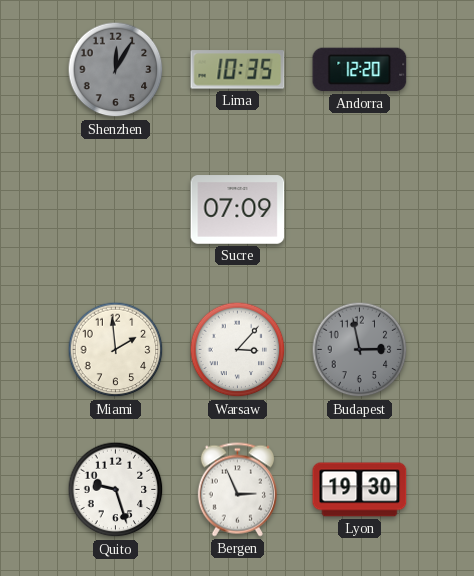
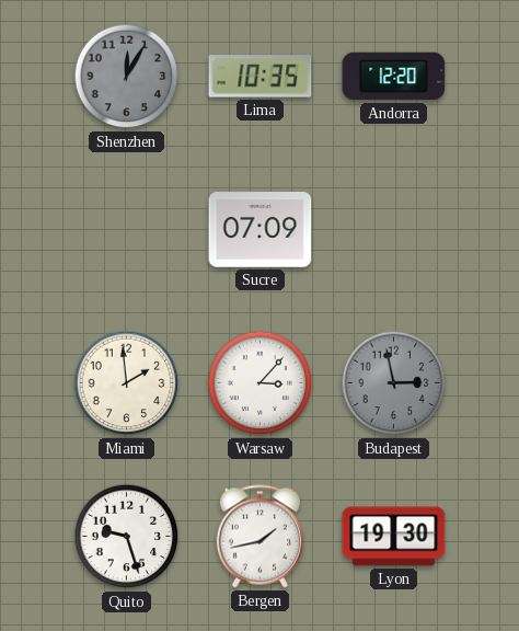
Bergen: 2:56 -> 1:43 (259, 537)
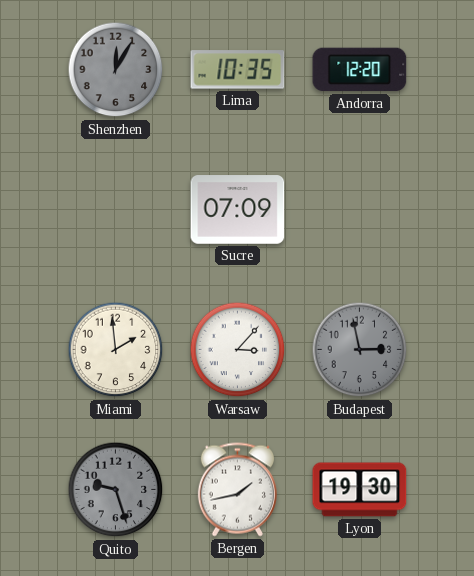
Quito dial: white -> grey (116, 490)
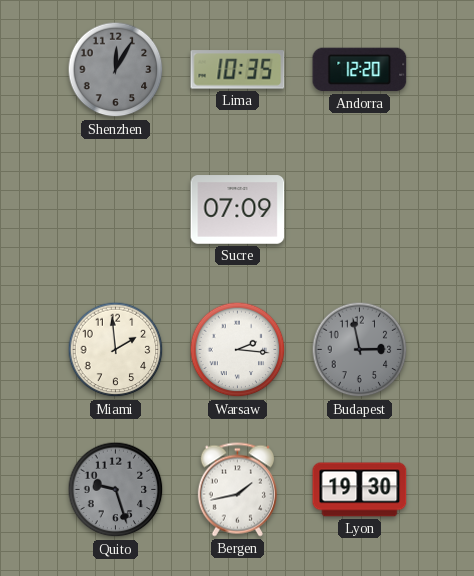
Warsaw: 3:07 -> 2:16 (238, 350)
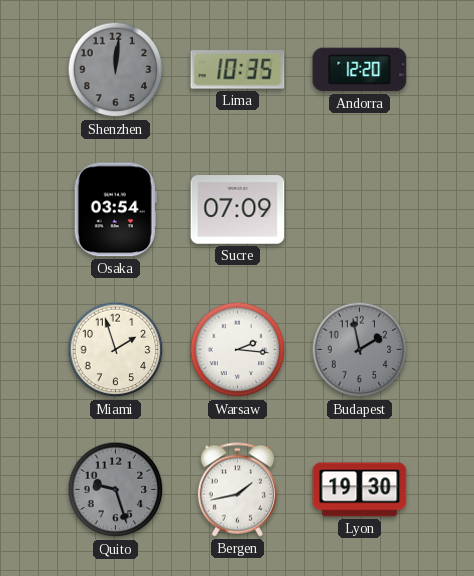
Shenzhen: 12:05 -> 12:01 (116, 70)
Osaka: none -> 03:54 (115, 210)
Miami: 1:59 -> 1:57 (116, 350)
Budapest: 2:58 -> 1:58 (360, 350)
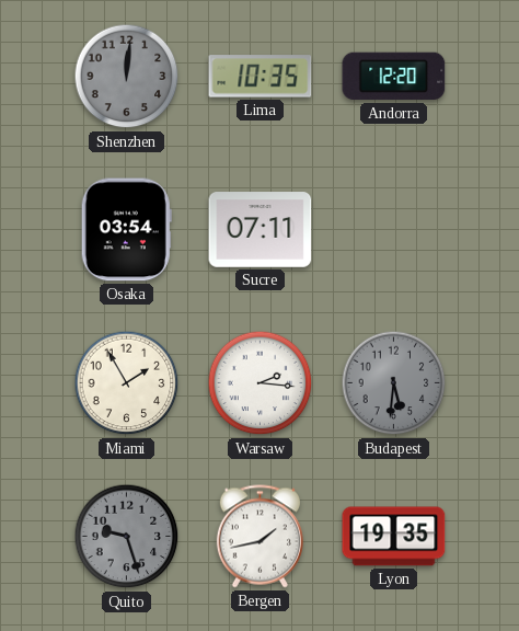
Sucre: 07:09 -> 07:11 (261, 230)
Miami: 1:57 -> 1:55 (127, 383)
Budapest: 1:58 -> 5:31 (394, 383)
Lyon: 19:30 -> 19:35 (394, 537)
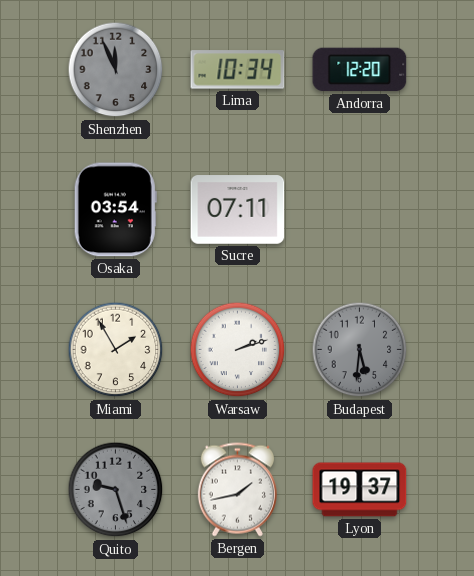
Shenzhen: 12:01 -> 11:56 (116, 70)
Lima: 10:35 -> 10:34 (238, 70)
Warsaw: 2:16 -> 2:12 (238, 350)
Lyon: 19:35 -> 19:37 (360, 490)
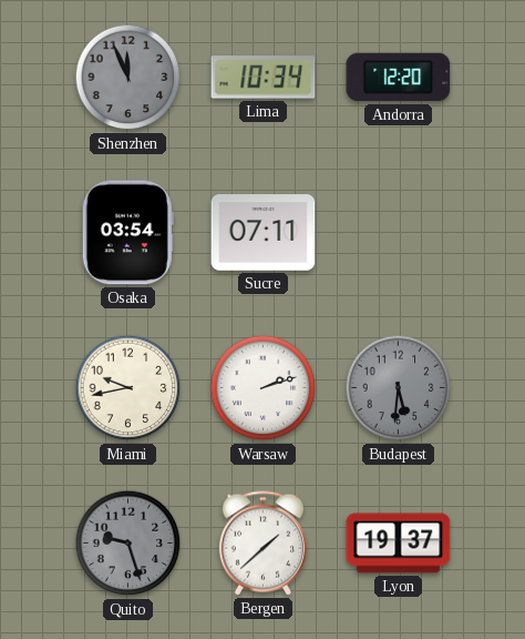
Miami: 1:55 -> 9:43 (128, 388)
Bergen: 1:43 -> 1:38 (262, 544)
